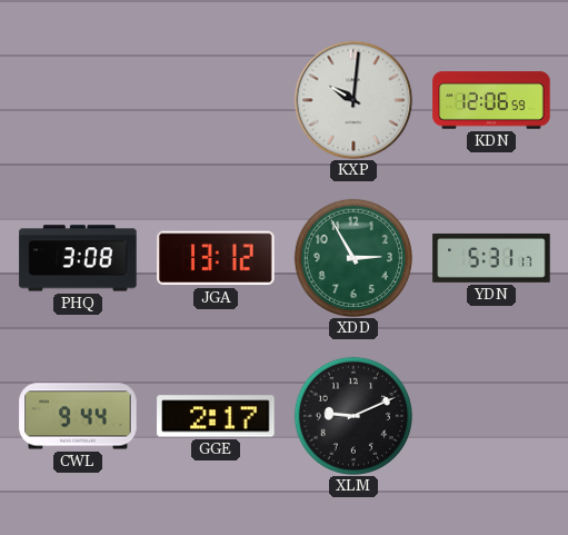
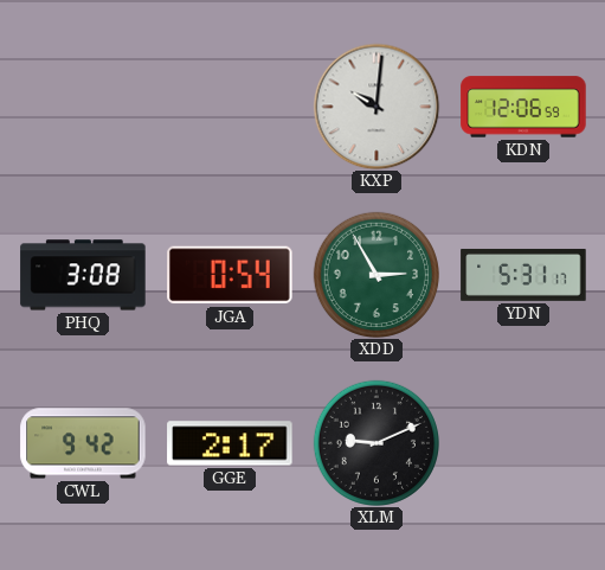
JGA: 13:12 -> 0:54 (230, 275)
CWL: 9:44 -> 9:42 (83, 443)
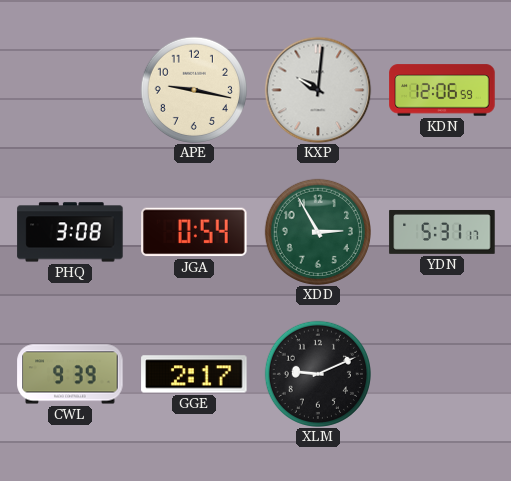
APE: none -> 9:17 (194, 90)
CWL: 9:42 -> 9:39 (70, 374)
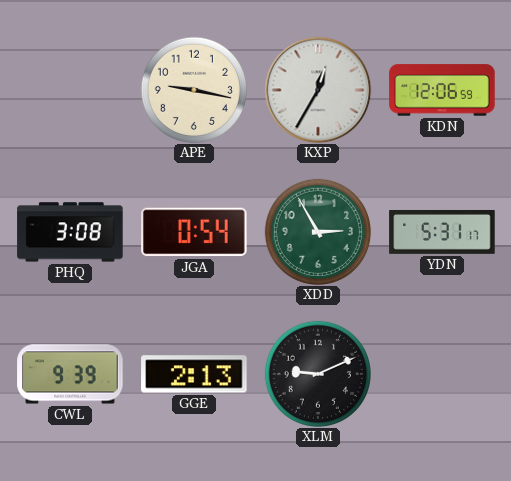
KXP: 10:01 -> 12:35 (318, 90)
GGE: 2:17 -> 2:13 (194, 374)
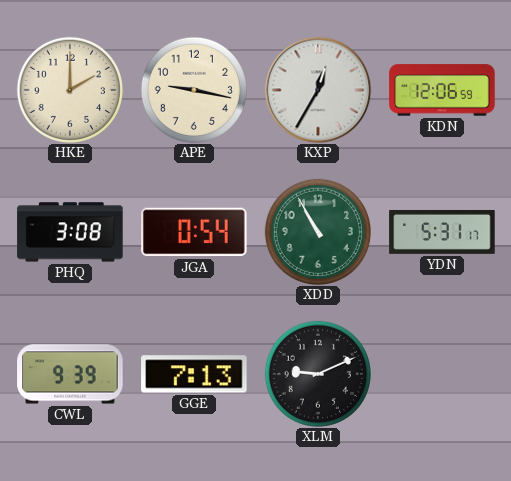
HKE: none -> 2:00 (70, 90)
XDD: 2:55 -> 10:55 (318, 232)
GGE: 2:13 -> 7:13 (194, 374)
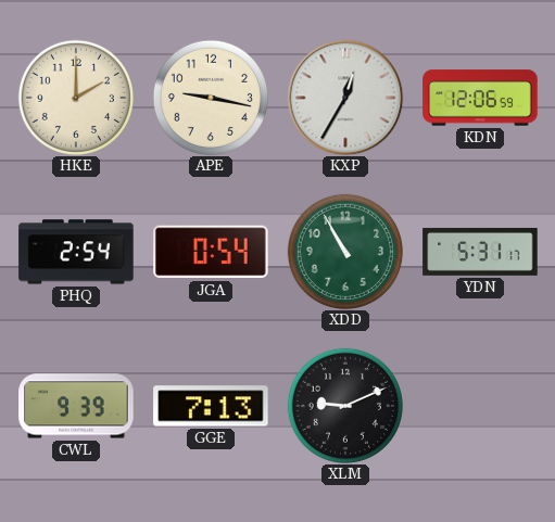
PHQ: 3:08 -> 2:54 (76, 252)
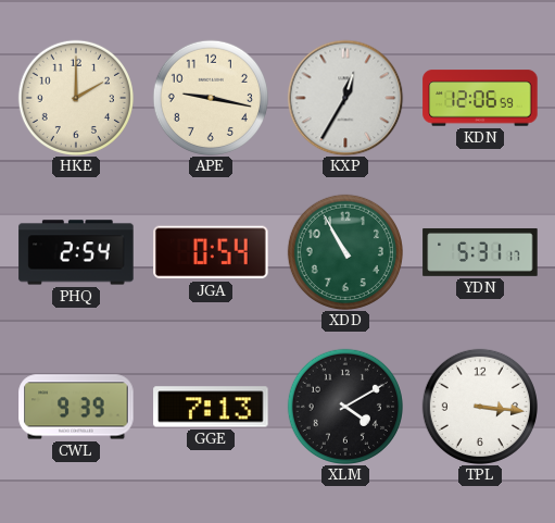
XLM: 9:11 -> 4:10 (345, 407)
TPL: none -> 3:16 (480, 407)
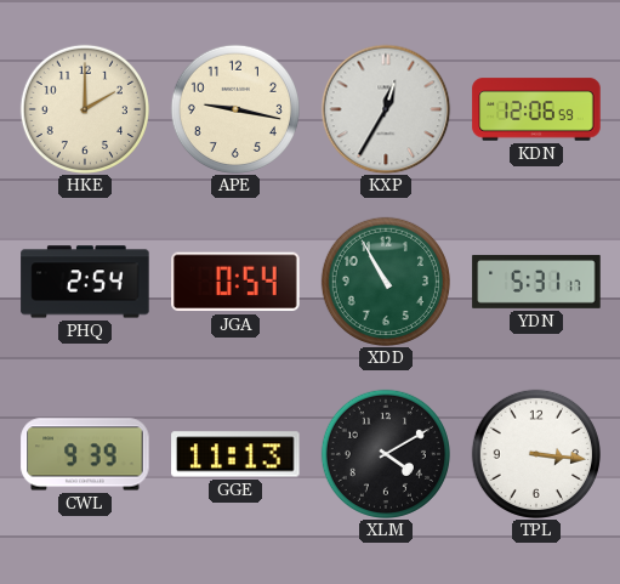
GGE: 7:13 -> 11:13 (235, 454)
